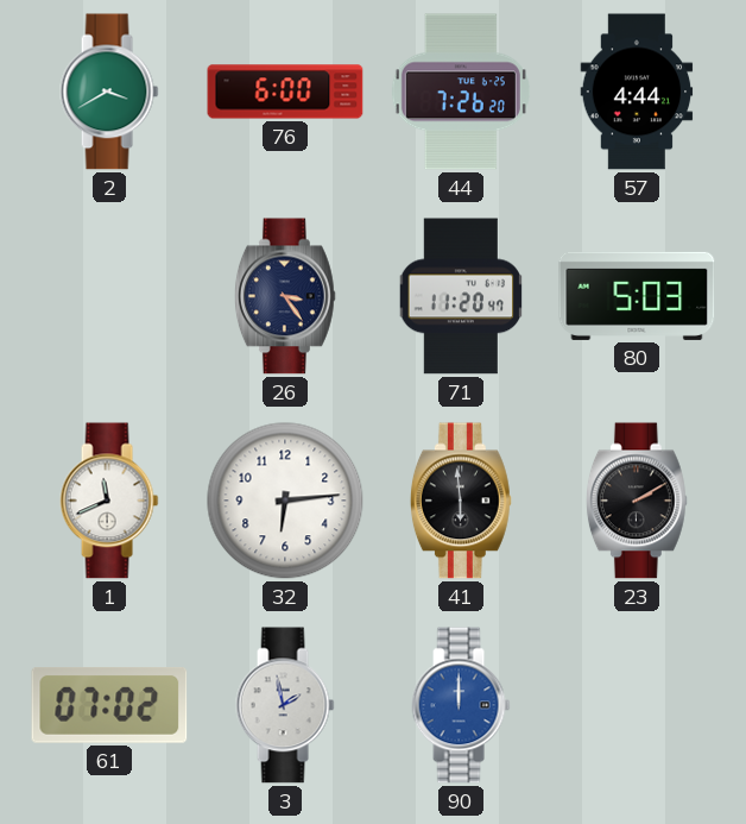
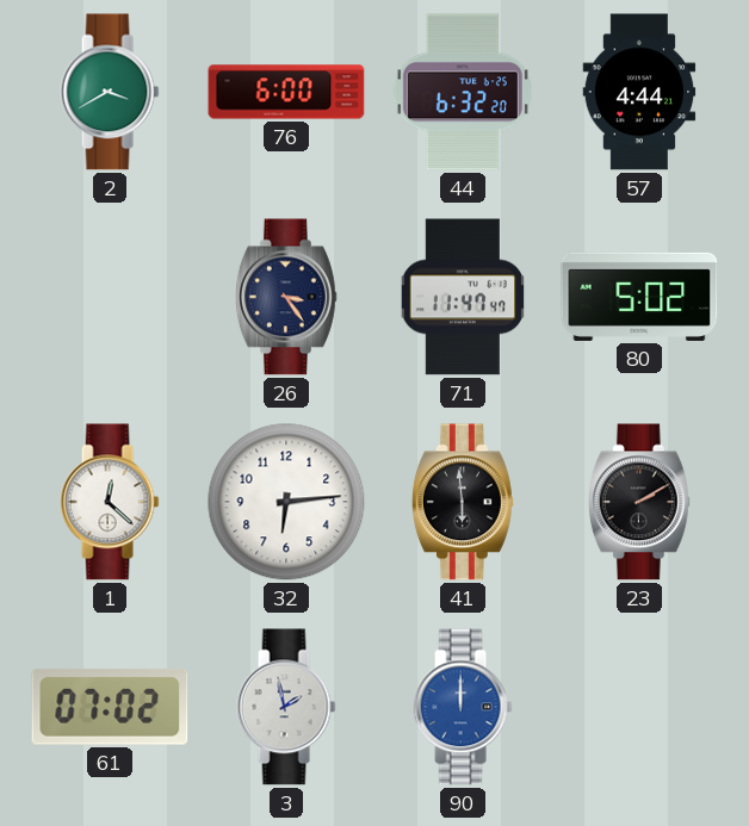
44: 7:26 -> 6:32 (463, 92)
71: 11:20 -> 11:47 (463, 297)
80: 5:03 -> 5:02 (639, 297)
1: 11:41 -> 12:22 (110, 502)
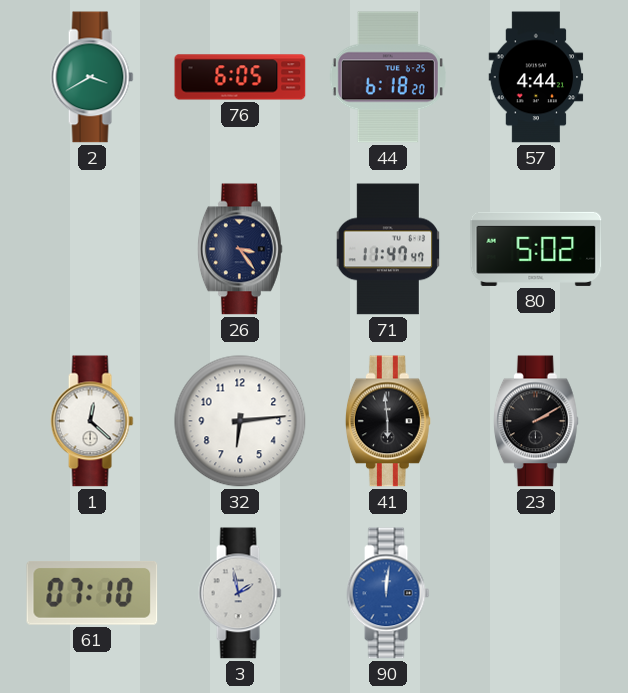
76: 6:00 -> 6:05 (240, 77)
44: 6:32 -> 6:18 (388, 77)
61: 07:02 -> 07:10 (92, 594)
90: 12:00 -> 12:01 (388, 593)
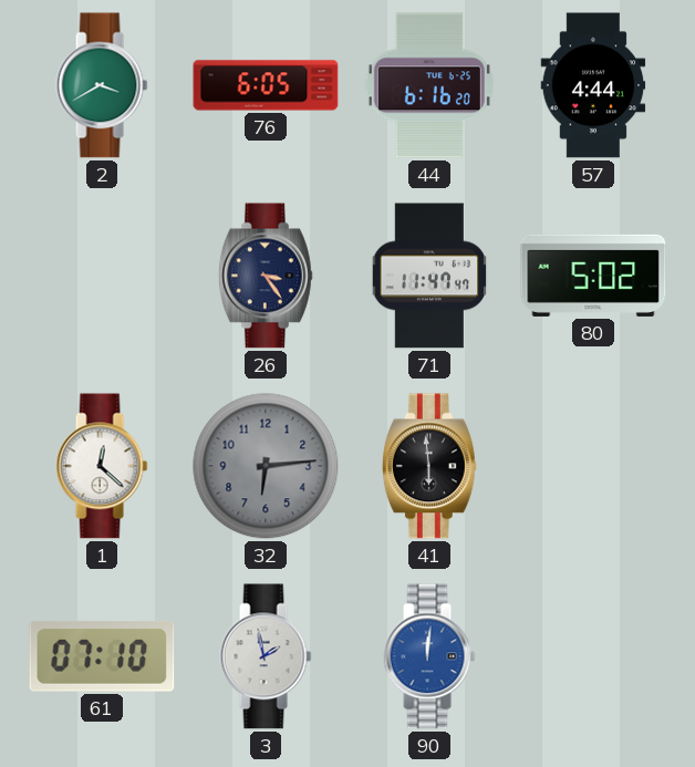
44: 6:18 -> 6:16 (429, 85)
32 dial: white -> grey (266, 466)
23: 2:10 -> none (536, 421)
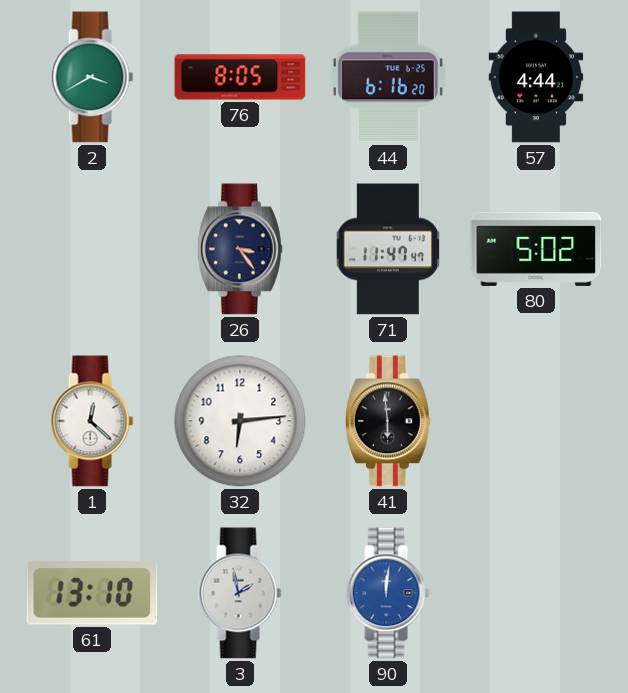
76: 6:05 -> 8:05 (240, 77)
32 dial: grey -> white (240, 421)
61: 07:10 -> 13:10 (92, 594)
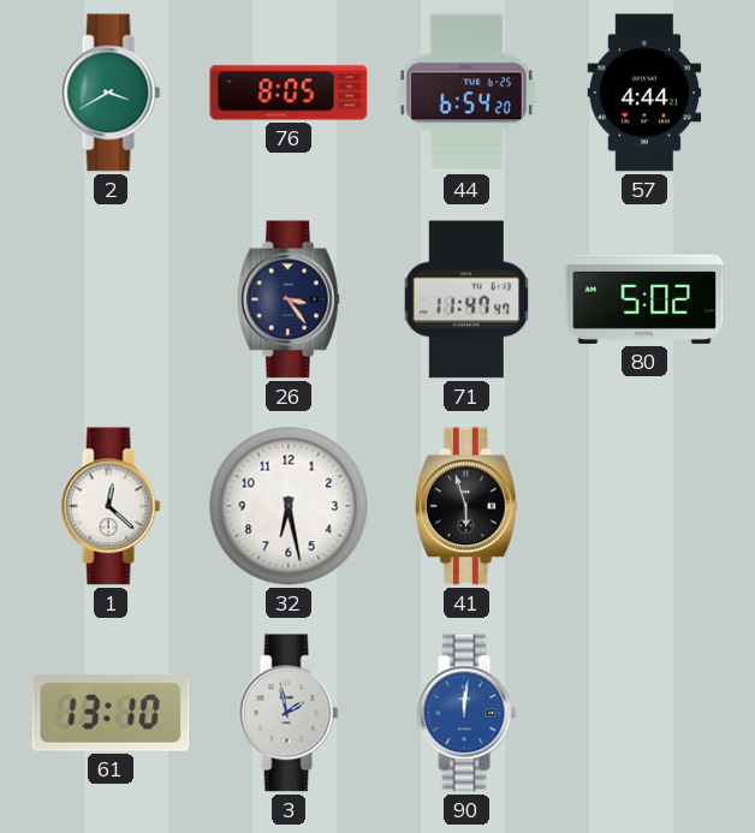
44: 6:16 -> 6:54 (466, 93)
32: 6:14 -> 6:28 (289, 506)
41: 5:59 -> 5:57 (466, 506)
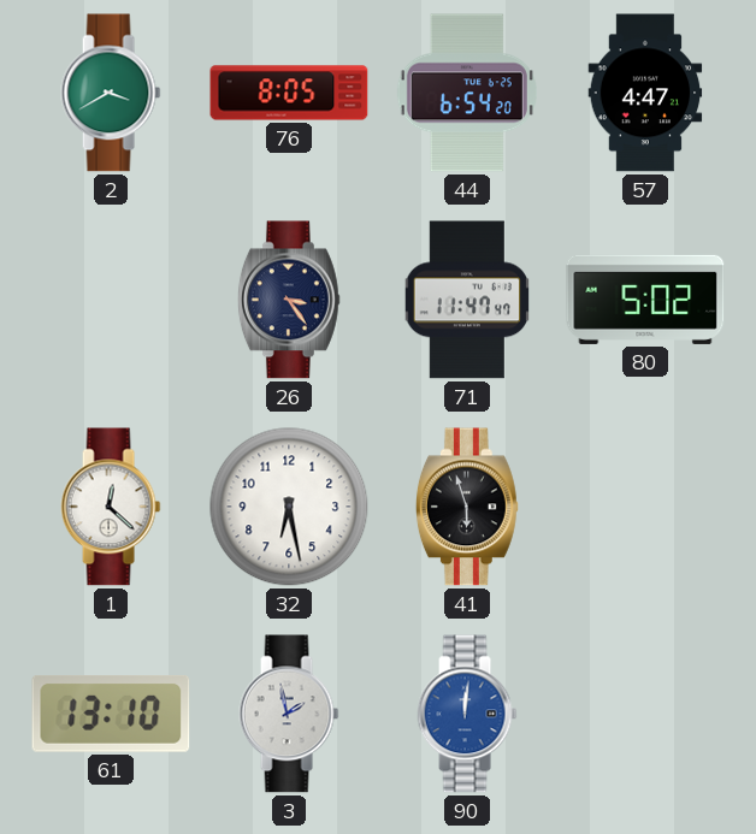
57: 4:44 -> 4:47 (645, 93)
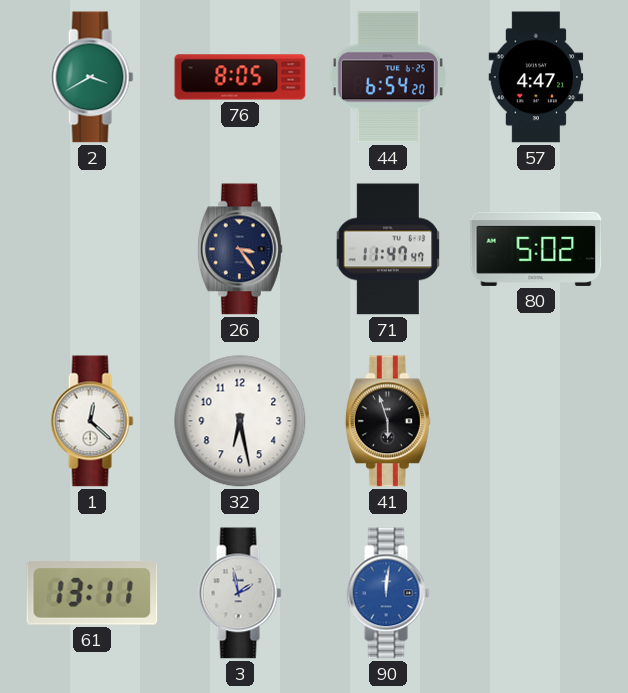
61: 13:10 -> 13:11 (92, 594)
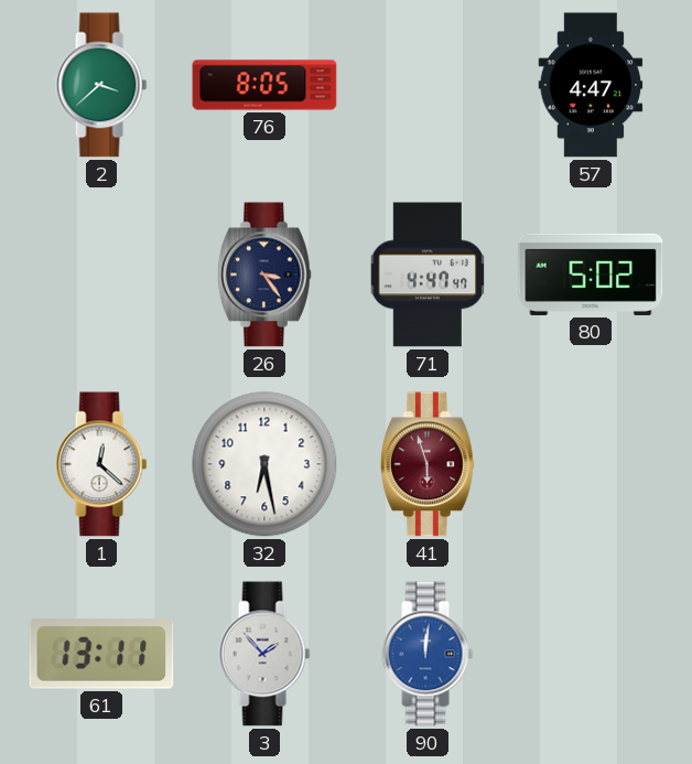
2: 3:40 -> 3:38 (101, 85)
44: 6:54 -> none (388, 77)
71: 11:47 -> 4:47 (428, 275)
41 dial: black -> burgundy (428, 464)
3: 1:58 -> 1:53 (264, 654)
